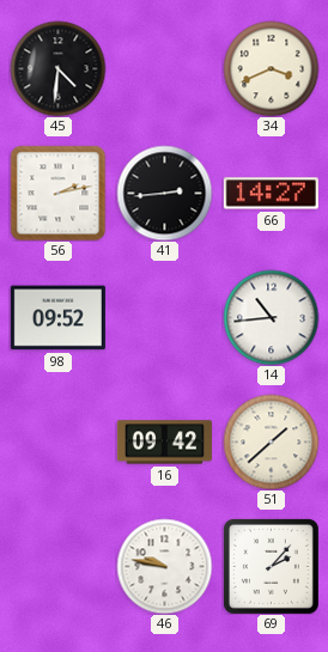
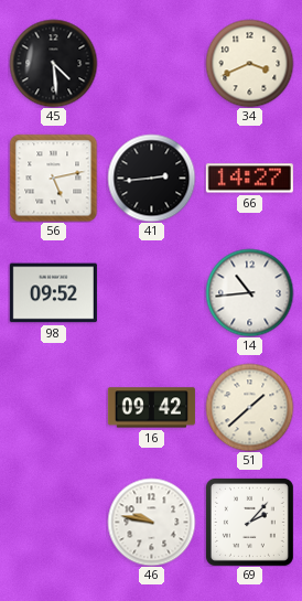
45: 4:31 -> 4:29 (53, 63)
56: 2:13 -> 5:13 (53, 178)
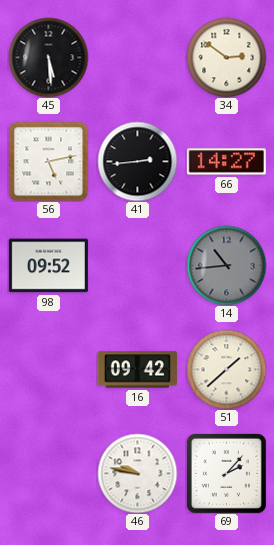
45: 4:29 -> 5:29 (48, 57)
34: 3:41 -> 2:51 (226, 57)
14 dial: white -> grey (226, 265)
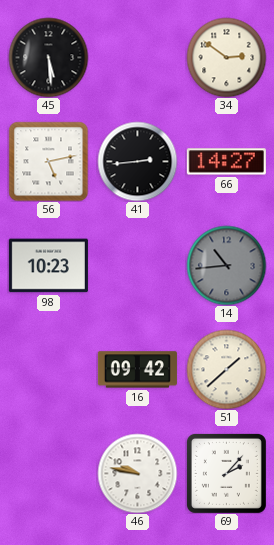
98: 09:52 -> 10:23 (48, 266)
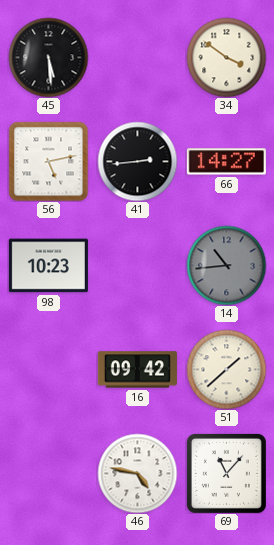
34: 2:51 -> 3:51 (226, 57)
46: 9:47 -> 4:47 (137, 473)
69: 2:07 -> 11:07 (226, 473)
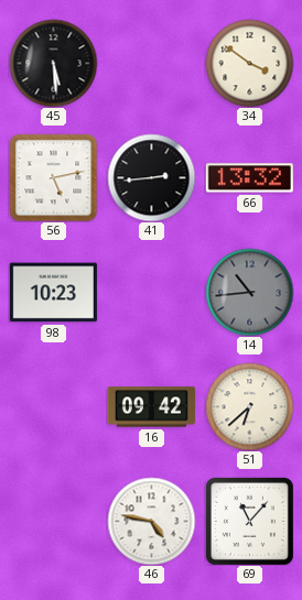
66: 14:27 -> 13:32 (249, 178)
51: 1:38 -> 6:38 (249, 406)
